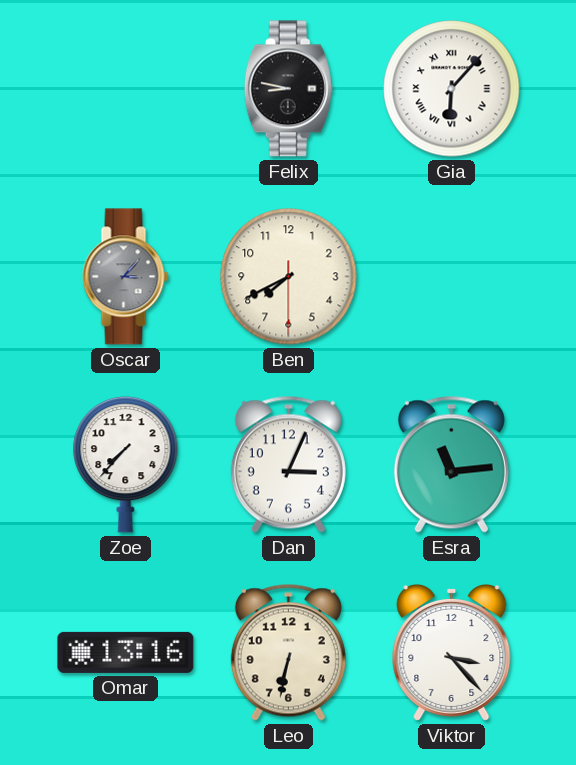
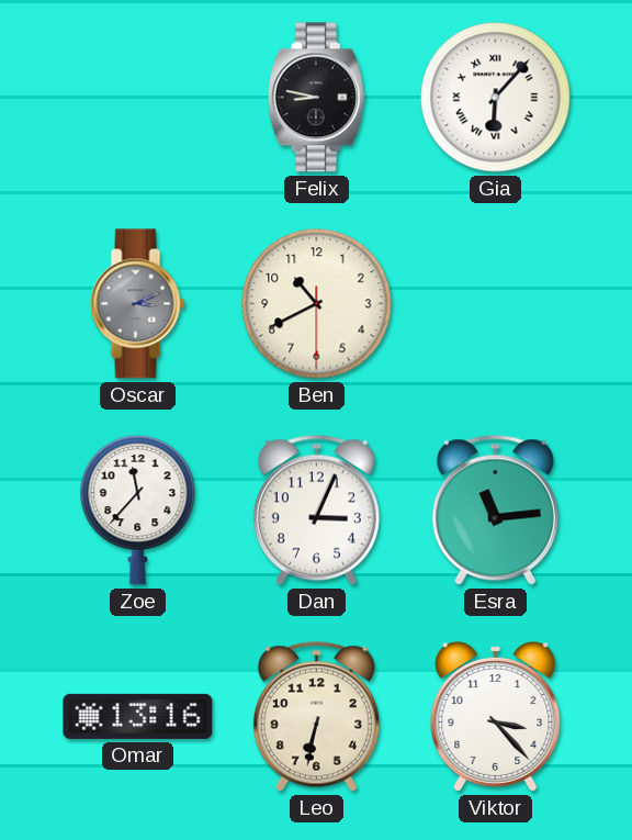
Oscar: 3:07 -> 3:11 (138, 304)
Ben: 7:40 -> 10:40 (317, 304)
Zoe: 7:37 -> 11:37 (138, 509)
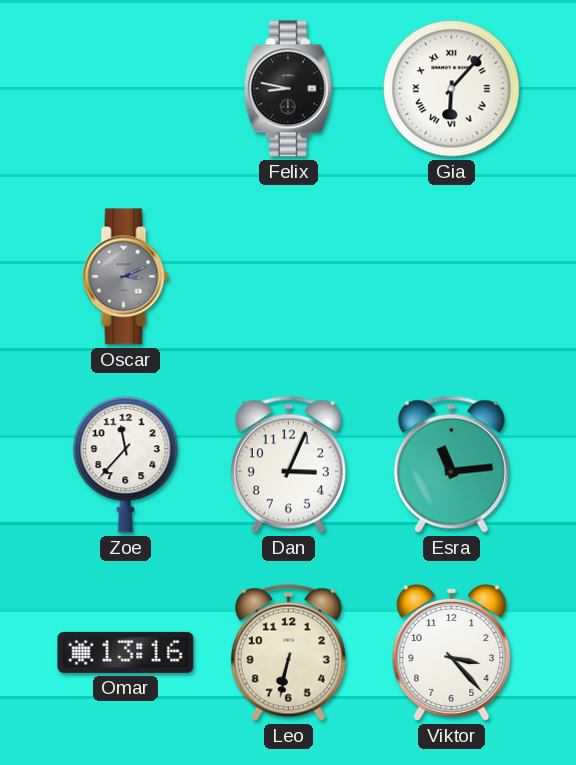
Ben: 10:40 -> none (317, 304)
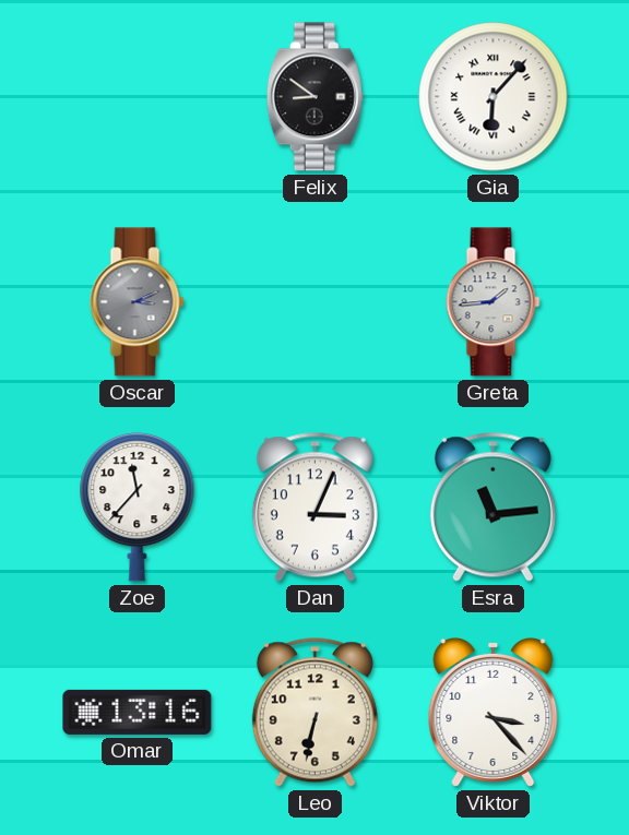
Felix: 8:47 -> 8:51 (314, 97)
Greta: none -> 1:44 (494, 302)
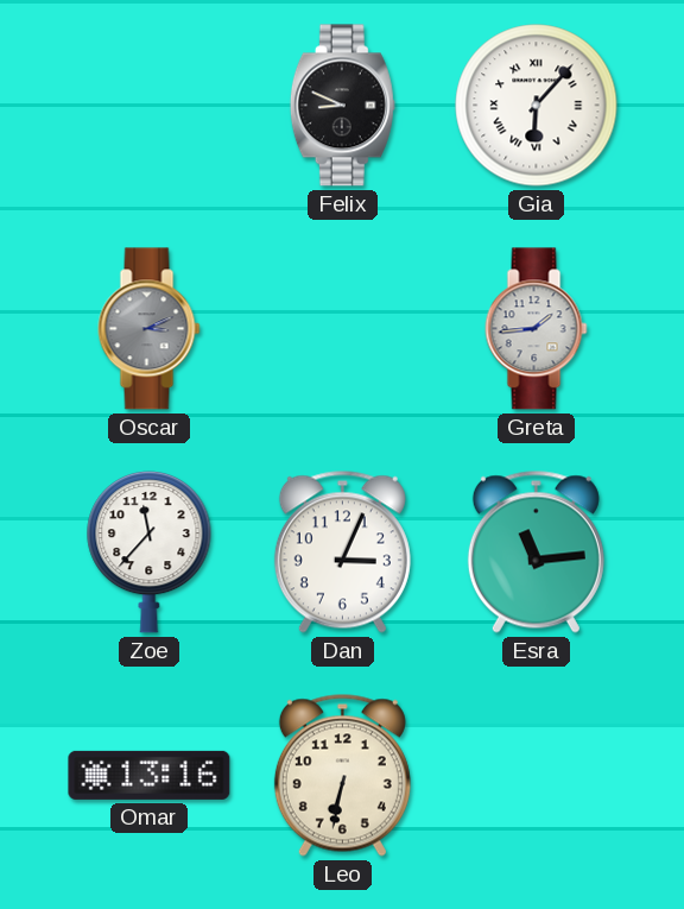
Felix: 8:51 -> 8:49 (342, 106)
Viktor: 3:23 -> none (494, 712)
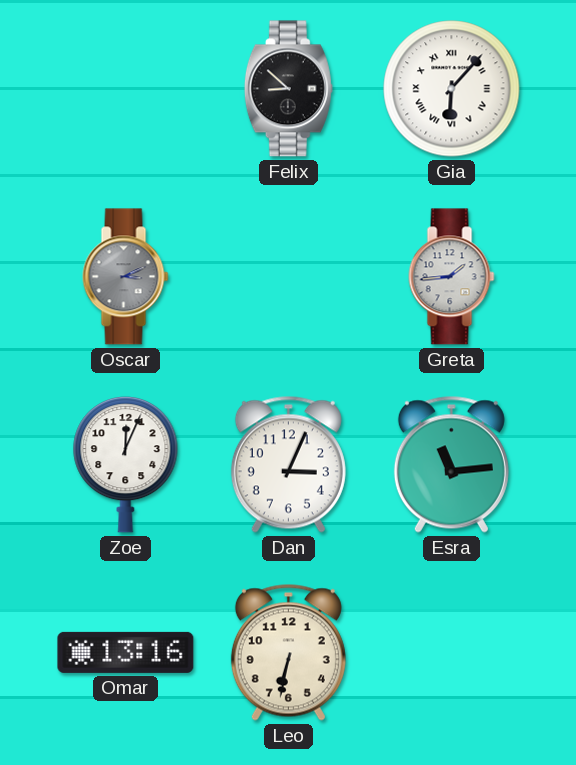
Felix: 8:49 -> 8:52 (288, 89)
Zoe: 11:37 -> 12:04 (126, 464)
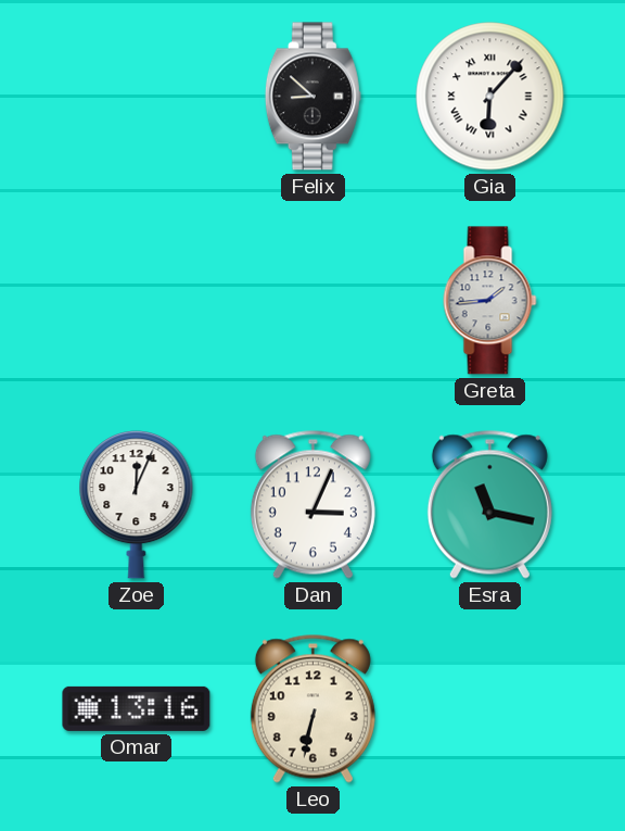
Oscar: 3:11 -> none (126, 277)
Esra: 11:14 -> 11:17 (489, 504)
